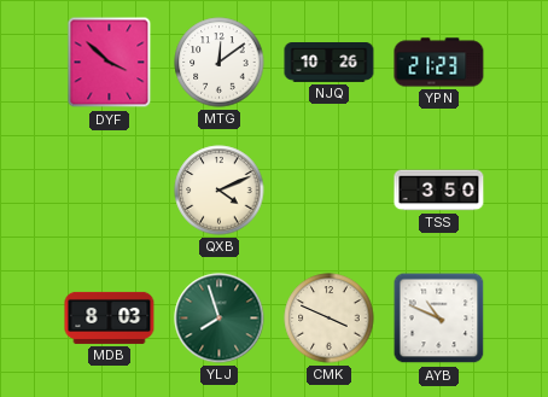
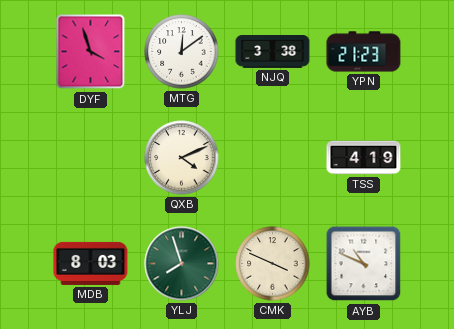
DYF: 3:52 -> 3:57 (91, 52)
NJQ: 10:26 -> 3:38 (273, 52)
TSS: 3:50 -> 4:19 (364, 158)
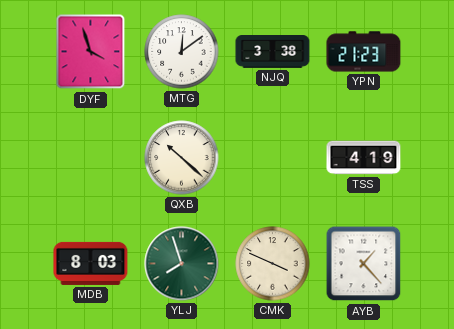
QXB: 4:11 -> 10:22 (182, 158)
AYB: 10:49 -> 1:23 (364, 264)
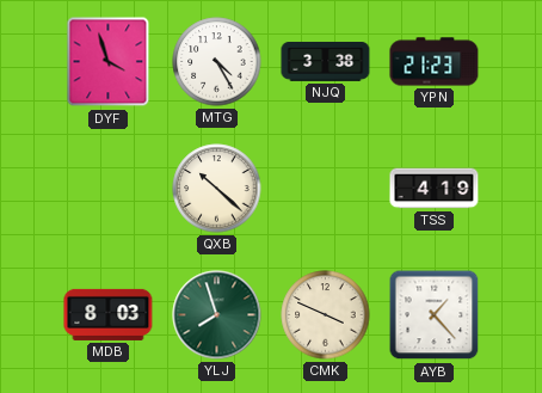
MTG: 12:09 -> 4:25 (217, 62)
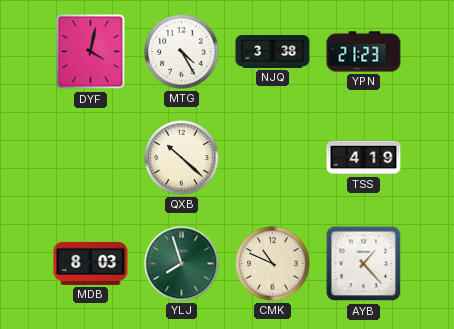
DYF: 3:57 -> 4:02 (91, 52)
CMK: 3:49 -> 10:49 (273, 264)
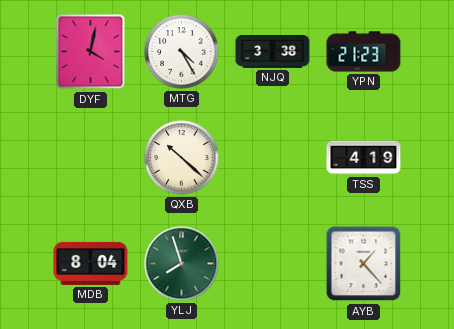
MDB: 8:03 -> 8:04 (91, 263)
CMK: 10:49 -> none (273, 264)
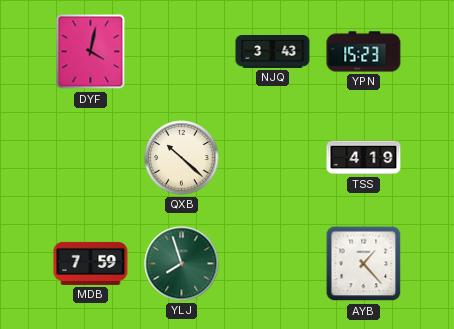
MTG: 4:25 -> none (182, 52)
NJQ: 3:38 -> 3:43 (273, 52)
YPN: 21:23 -> 15:23 (364, 52)
MDB: 8:04 -> 7:59 (91, 263)
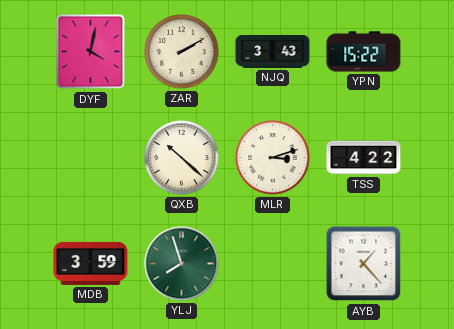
ZAR: none -> 2:10 (182, 52)
YPN: 15:23 -> 15:22 (364, 52)
MLR: none -> 3:12 (273, 158)
TSS: 4:19 -> 4:22 (364, 158)
MDB: 7:59 -> 3:59 (91, 263)
